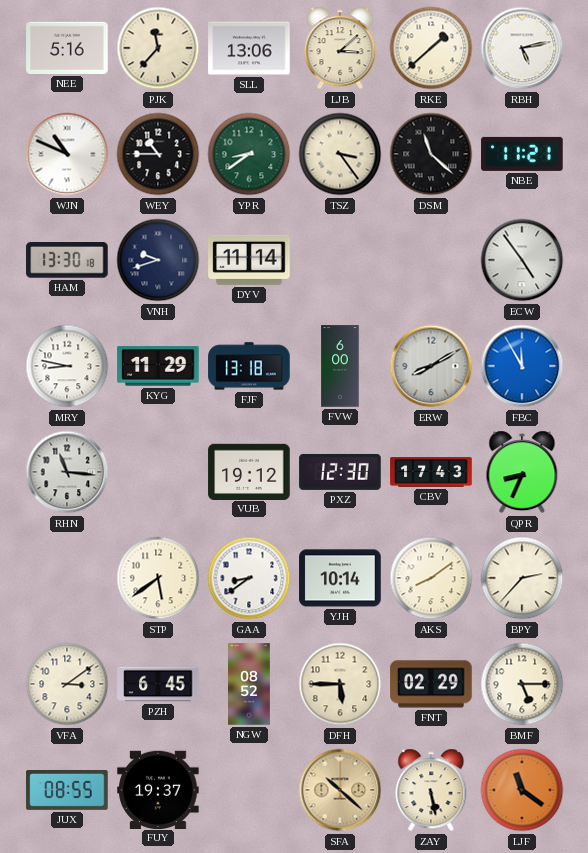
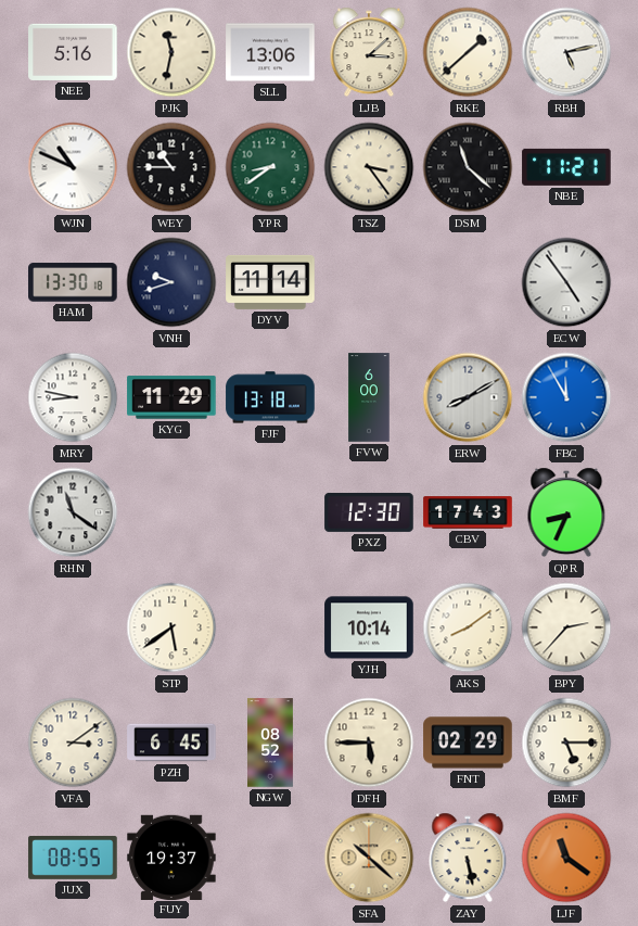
PJK: 11:37 -> 11:32 (171, 52)
RHN: 11:16 -> 11:21 (73, 512)
VUB: 19:12 -> none (249, 471)
GAA: 8:39 -> none (249, 578)
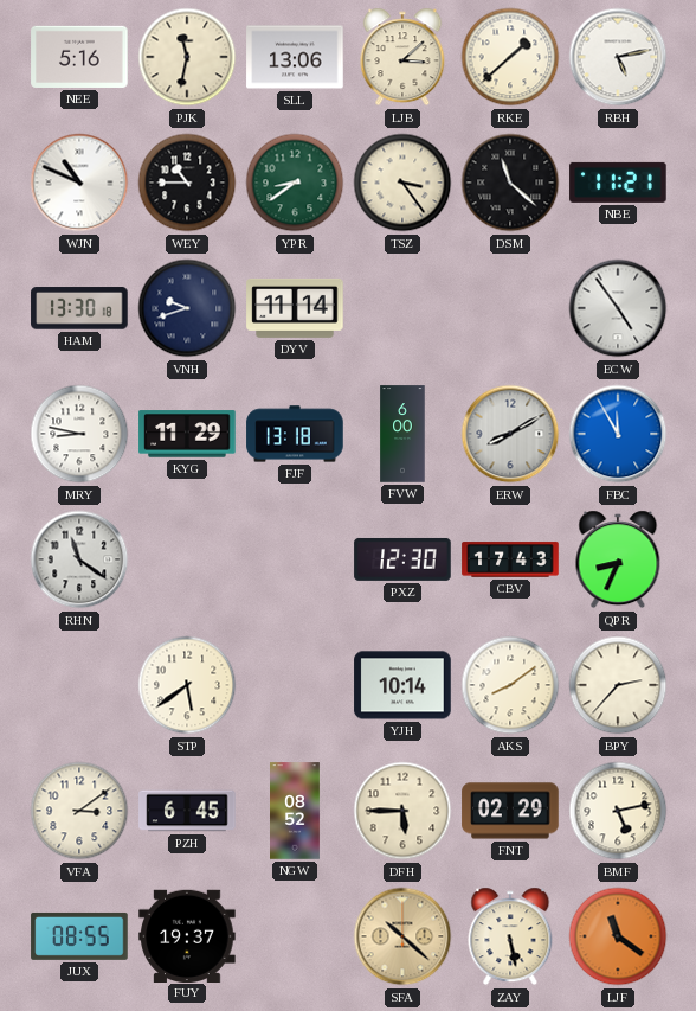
BMF: 5:15 -> 5:13 (618, 811)
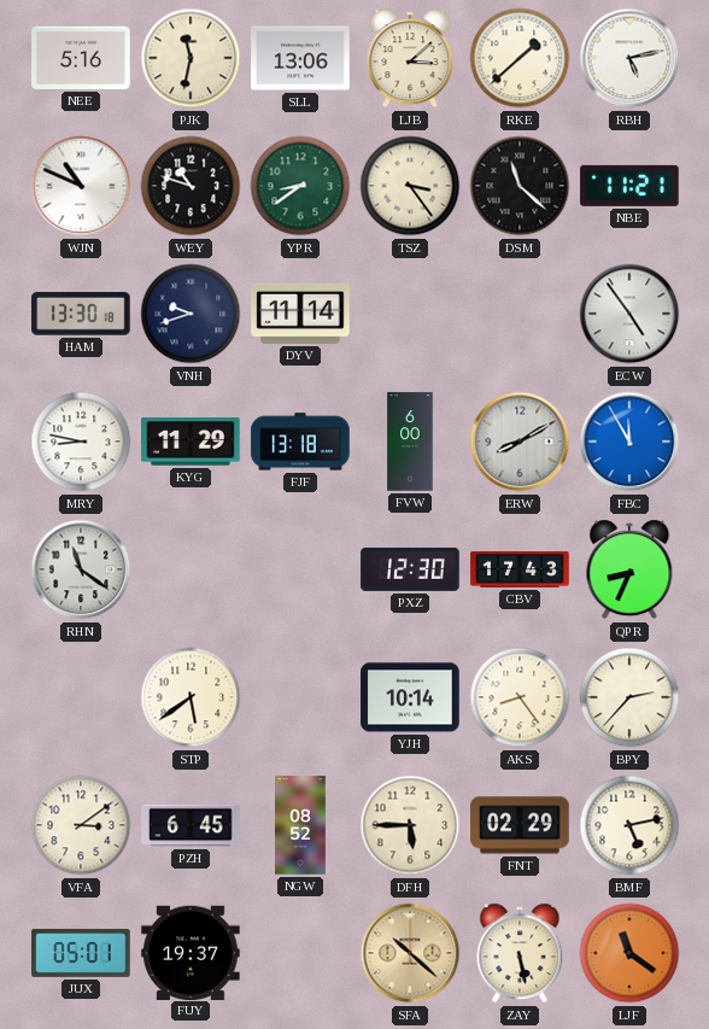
WEY: 10:45 -> 10:48 (191, 186)
AKS: 8:09 -> 8:24 (520, 697)
JUX: 08:55 -> 05:01 (81, 953)
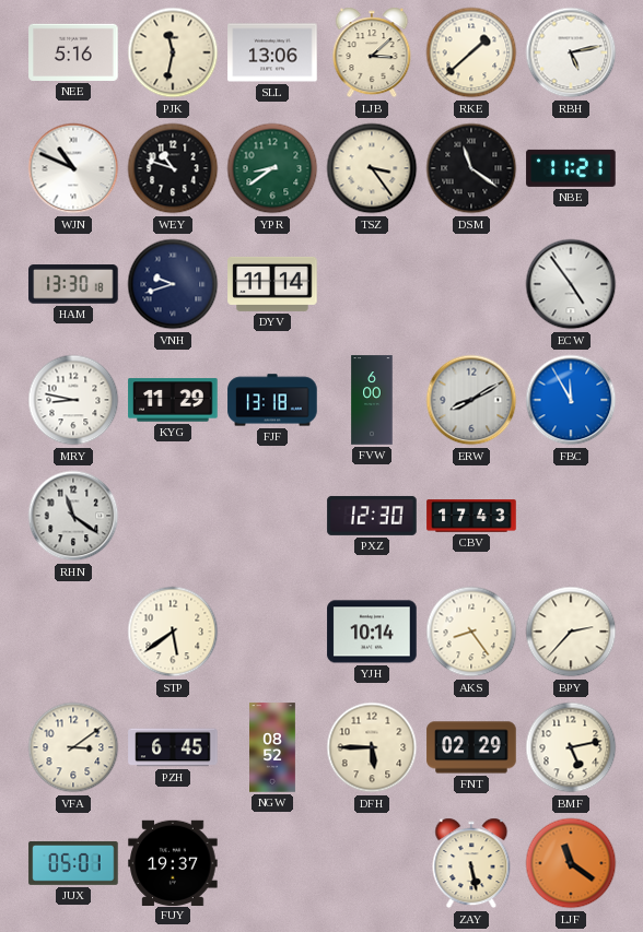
DSM: 11:22 -> 11:21 (471, 168)
QPR: 8:34 -> none (629, 569)
SFA: 10:22 -> none (410, 953)
